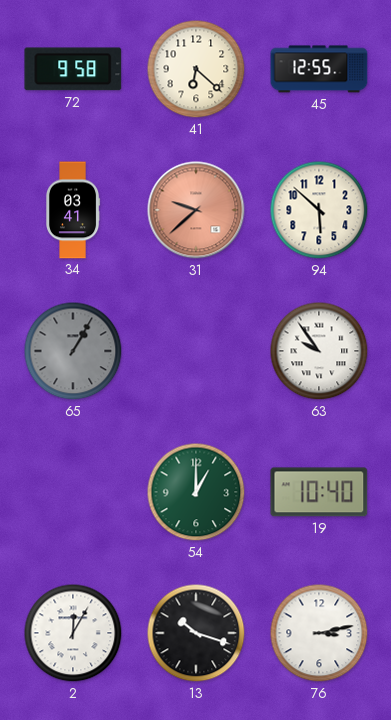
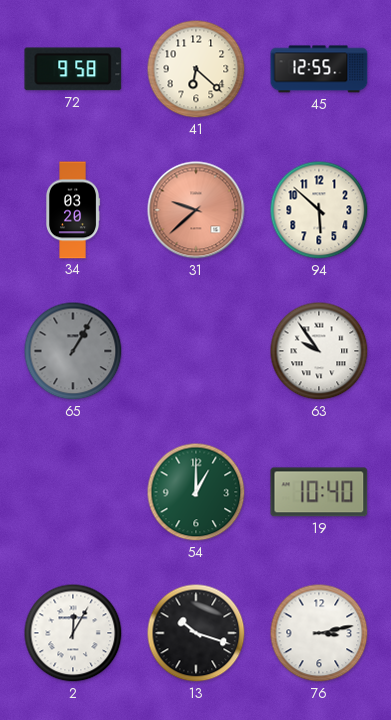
34: 03:41 -> 03:20 (74, 210)
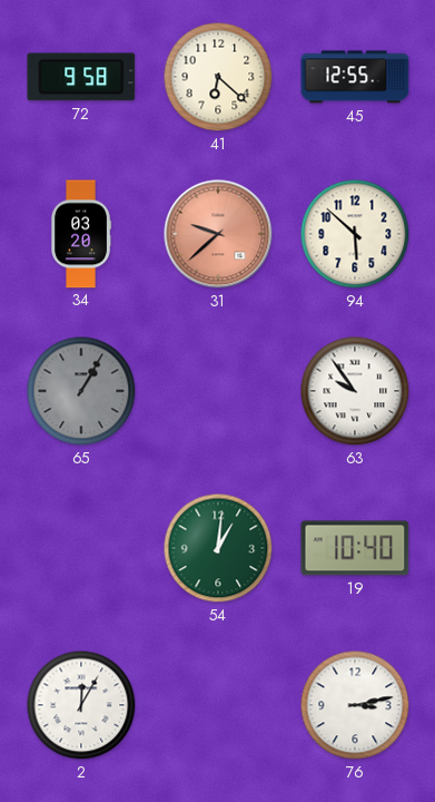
54: 1:00 -> 1:01 (218, 548)
13: 10:18 -> none (196, 633)
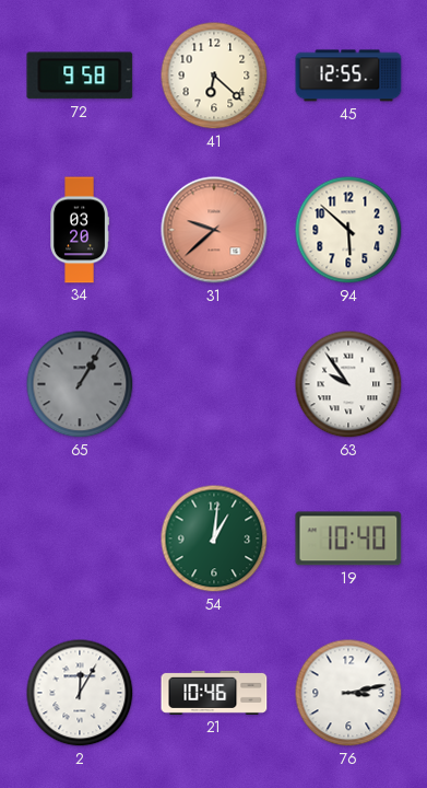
21: none -> 10:46 (214, 693)
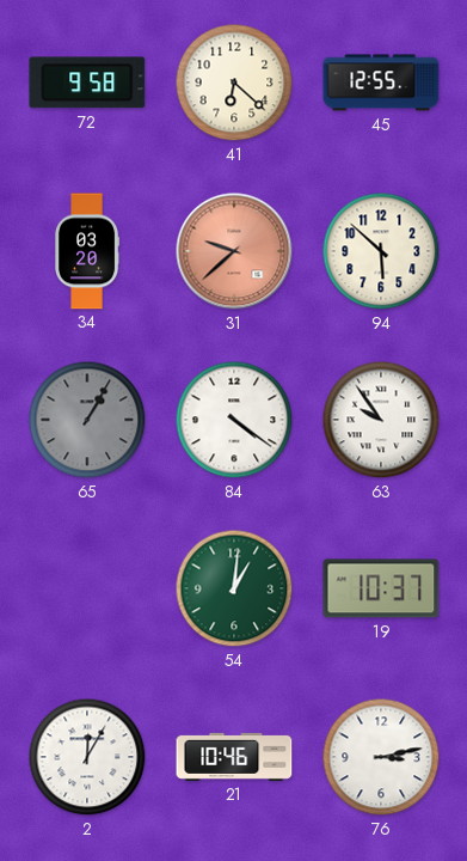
84: none -> 4:21 (234, 420)
19: 10:40 -> 10:37 (381, 588)
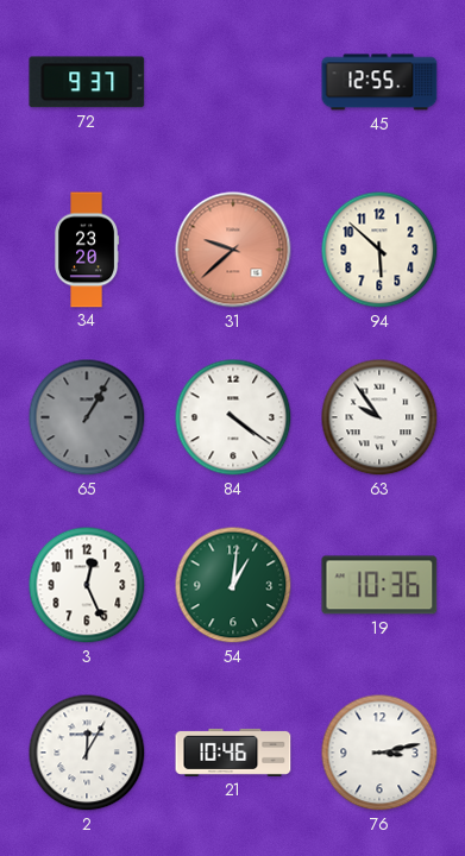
72: 9:58 -> 9:37 (87, 82)
41: 6:22 -> none (234, 83)
34: 03:20 -> 23:20 (88, 250)
3: none -> 12:26 (87, 585)
19: 10:37 -> 10:36 (379, 585)
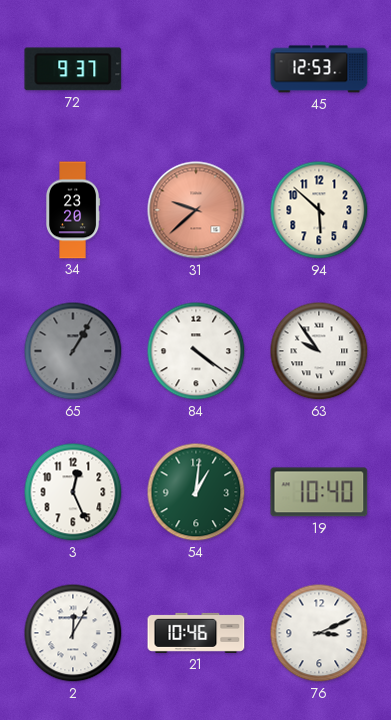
45: 12:55 -> 12:53 (319, 69)
19: 10:36 -> 10:40 (319, 492)
76: 3:13 -> 3:11 (319, 633)
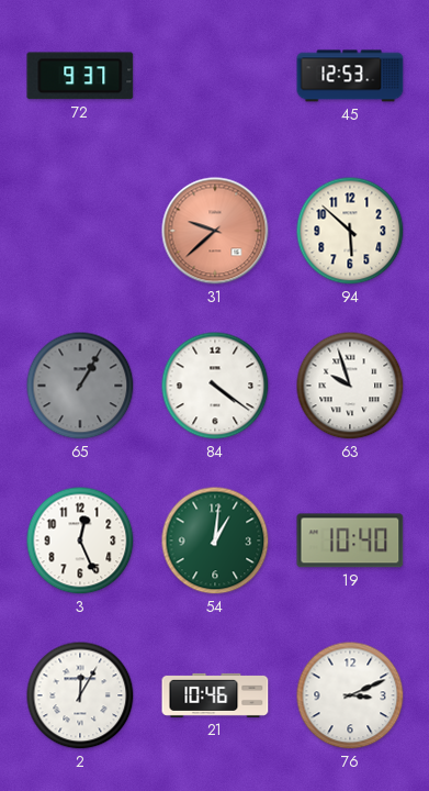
34: 23:20 -> none (74, 210)
63: 9:54 -> 9:57 (350, 386)
